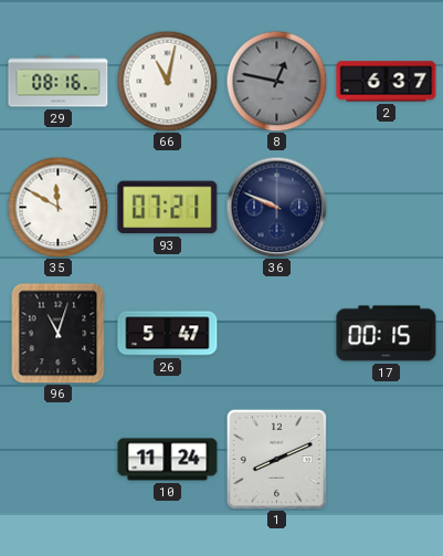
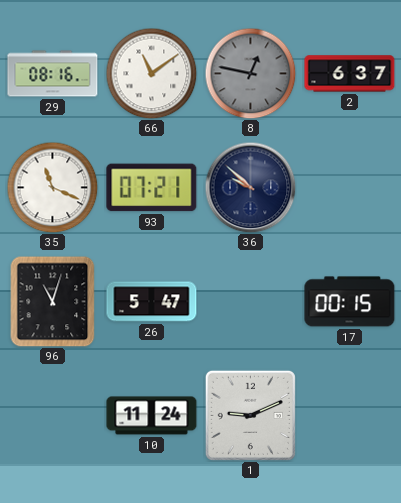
66: 11:02 -> 11:09 (151, 73)
35: 11:50 -> 11:19 (52, 187)
36: 9:49 -> 9:52 (250, 187)
1: 8:11 -> 9:11 (250, 415)
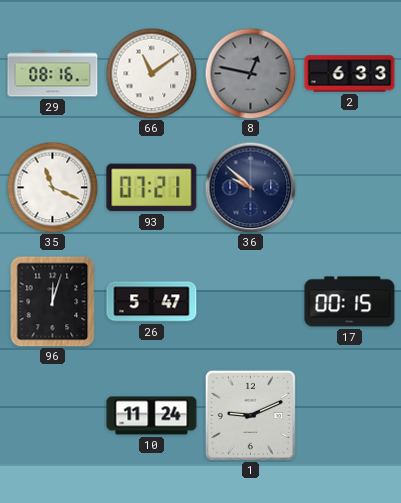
2: 6:37 -> 6:33 (350, 74)
96: 11:03 -> 12:03 (53, 301)
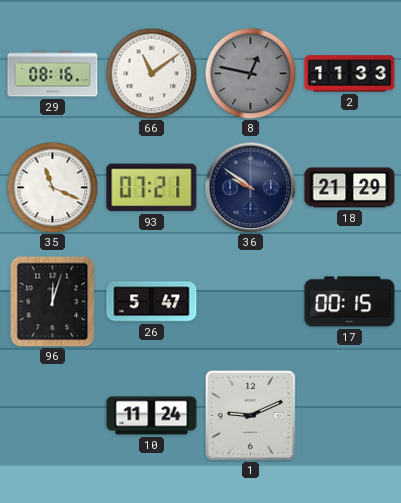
2: 6:33 -> 11:33 (350, 74)
36: 9:52 -> 9:51 (250, 187)
18: none -> 21:29 (350, 188)
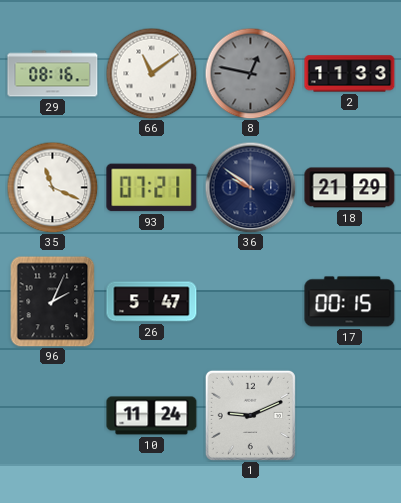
96: 12:03 -> 2:04 (53, 301)
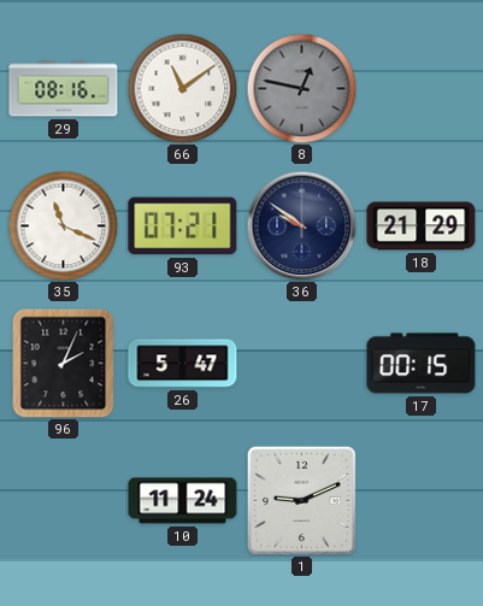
2: 11:33 -> none (350, 74)
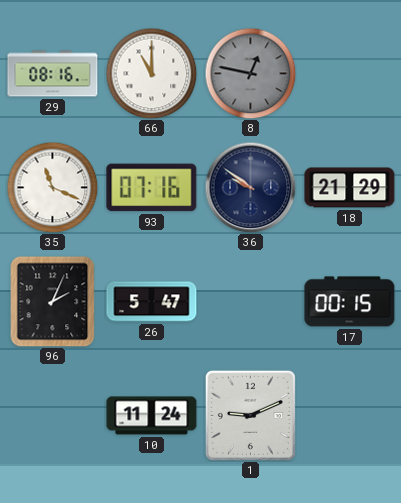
66: 11:09 -> 11:00 (151, 73)
93: 07:21 -> 07:16 (152, 188)
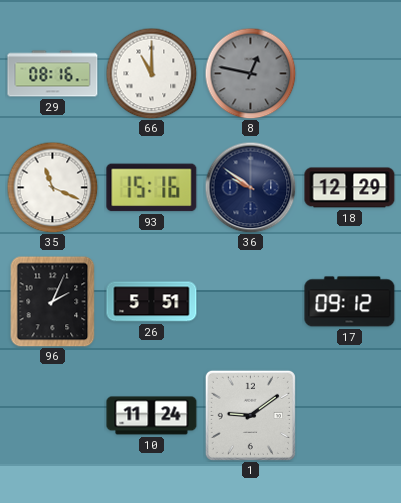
93: 07:16 -> 15:16 (152, 188)
18: 21:29 -> 12:29 (350, 188)
26: 5:47 -> 5:51 (152, 302)
17: 00:15 -> 09:12 (350, 302)
1: 9:11 -> 9:09 (250, 415)
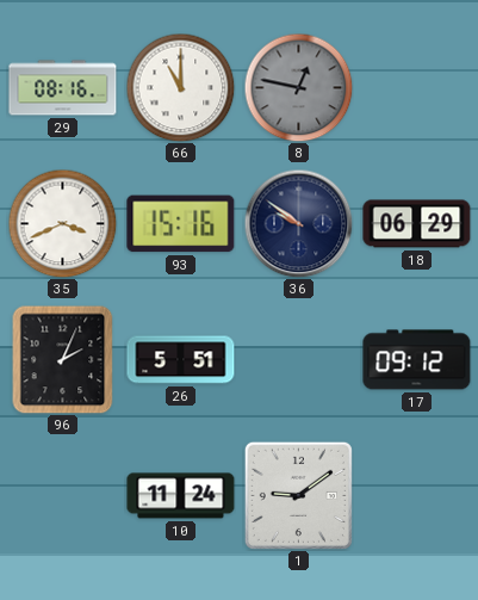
35: 11:19 -> 3:41 (62, 223)
18: 12:29 -> 06:29 (417, 224)
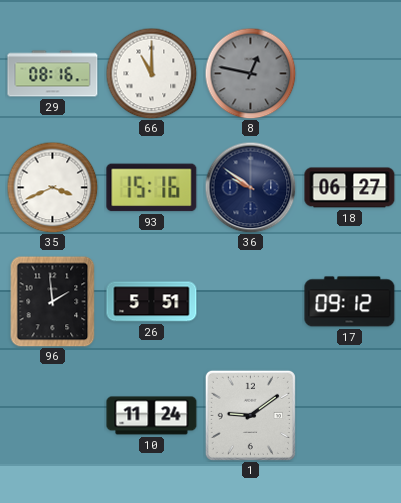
18: 06:29 -> 06:27 (350, 188)
96: 2:04 -> 1:59 (53, 301)
